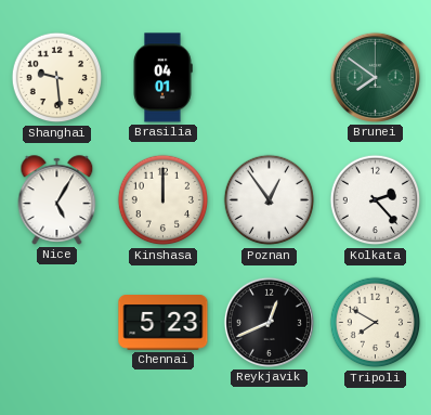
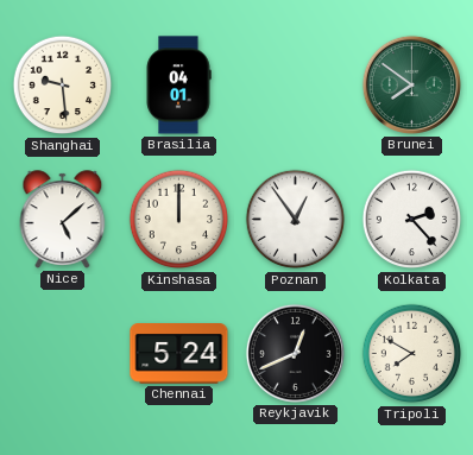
Nice: 5:05 -> 5:08 (63, 220)
Chennai: 5:23 -> 5:24 (179, 354)
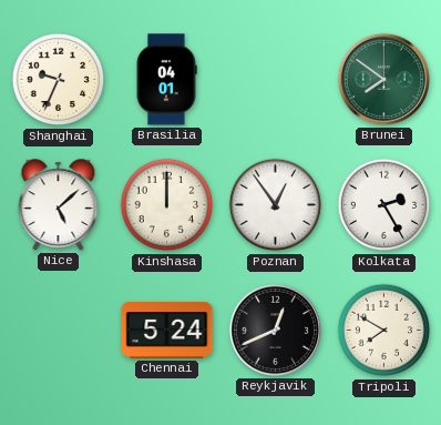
Shanghai: 9:29 -> 9:34 (59, 80)
Kolkata: 2:23 -> 2:25 (384, 205)
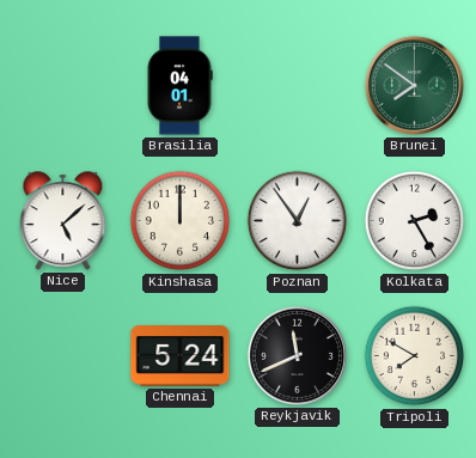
Shanghai: 9:34 -> none (59, 80)
Reykjavik: 12:41 -> 11:41 (297, 355)
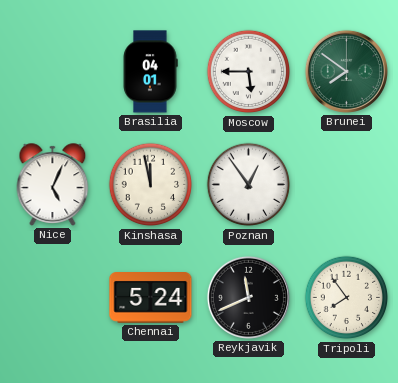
Moscow: none -> 5:45 (249, 72)
Nice: 5:08 -> 5:04 (53, 185)
Kinshasa: 12:00 -> 11:58 (151, 185)
Kolkata: 2:25 -> none (415, 221)
Tripoli: 7:50 -> 7:54 (347, 298)
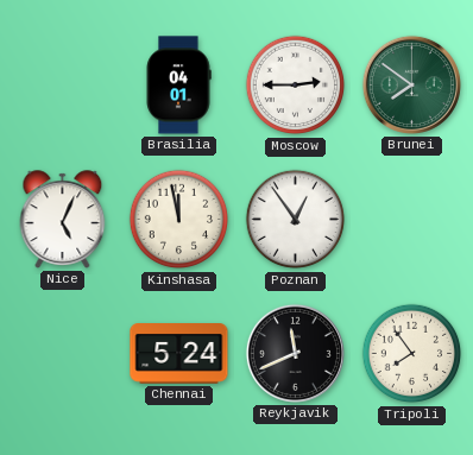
Moscow: 5:45 -> 2:45 (296, 86)
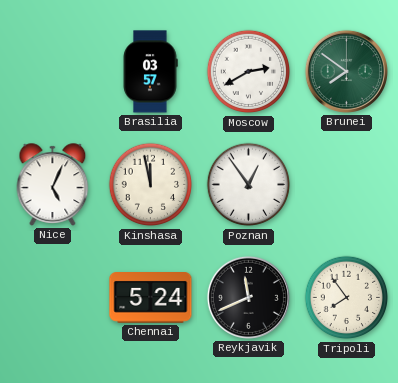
Brasilia: 04:01 -> 03:57 (150, 72)
Moscow: 2:45 -> 2:40 (249, 72)
